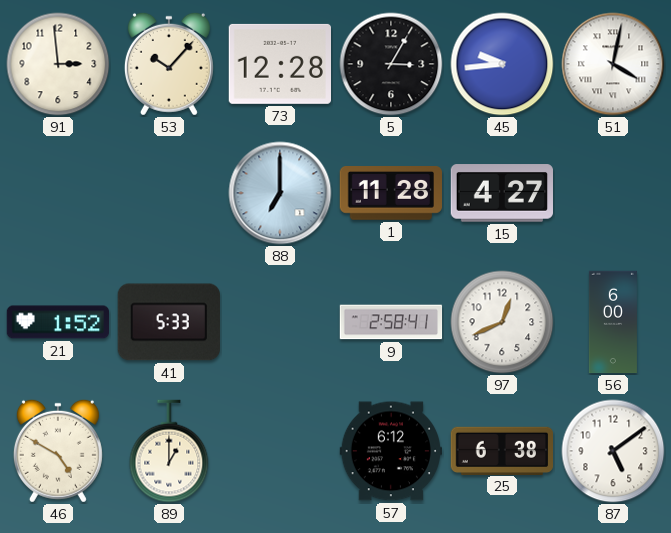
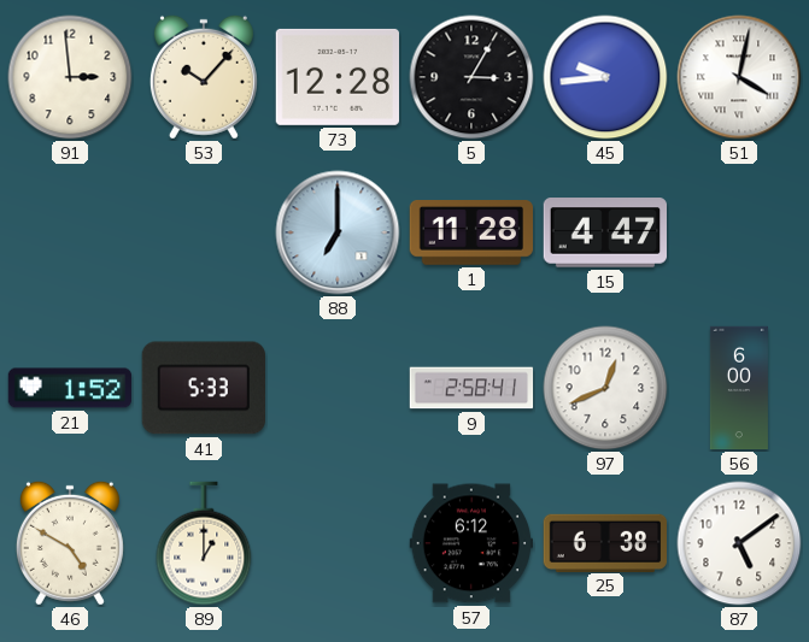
15: 4:27 -> 4:47 (604, 232)
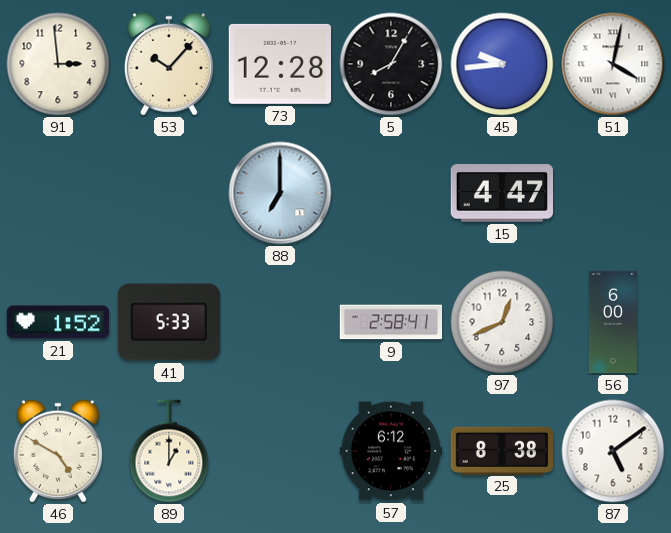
5: 3:05 -> 8:05 (391, 64)
1: 11:28 -> none (470, 234)
25: 6:38 -> 8:38 (501, 450)
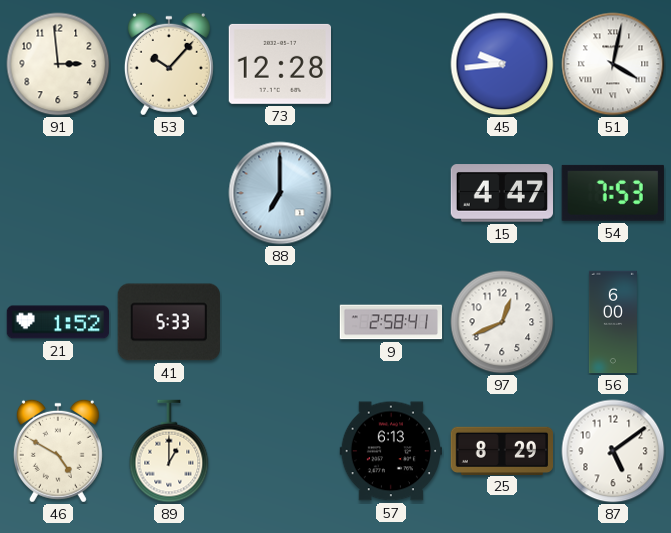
5: 8:05 -> none (391, 64)
54: none -> 7:53 (613, 193)
57: 6:12 -> 6:13 (390, 451)
25: 8:38 -> 8:29 (501, 450)
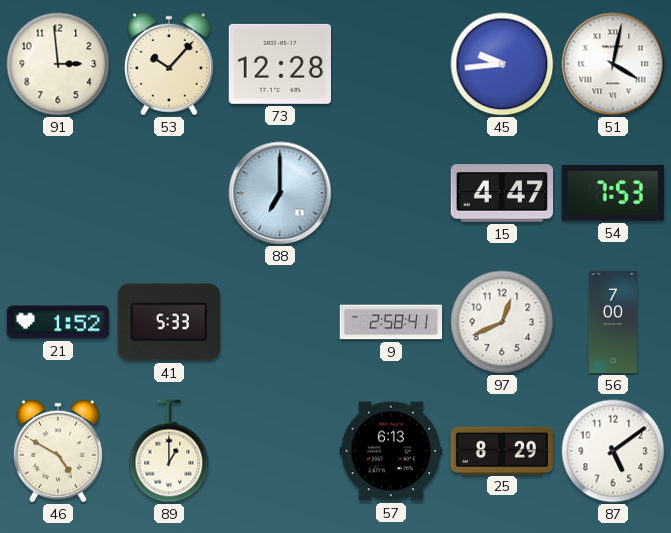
56: 6:00 -> 7:00 (613, 322)
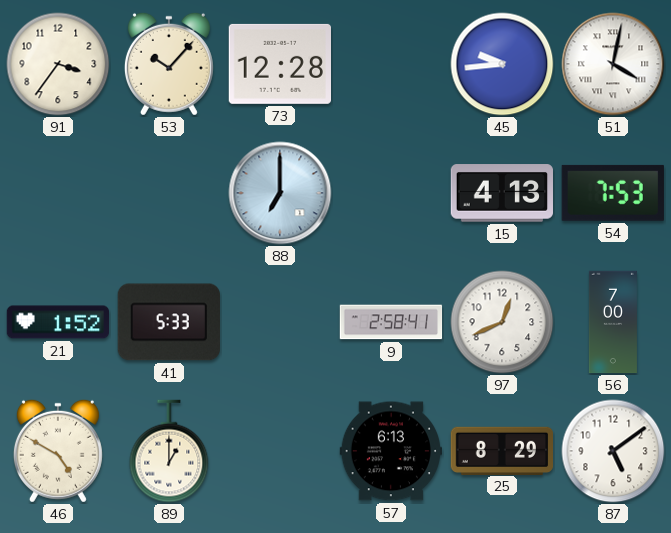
91: 2:59 -> 3:36 (58, 64)
15: 4:47 -> 4:13 (501, 193)
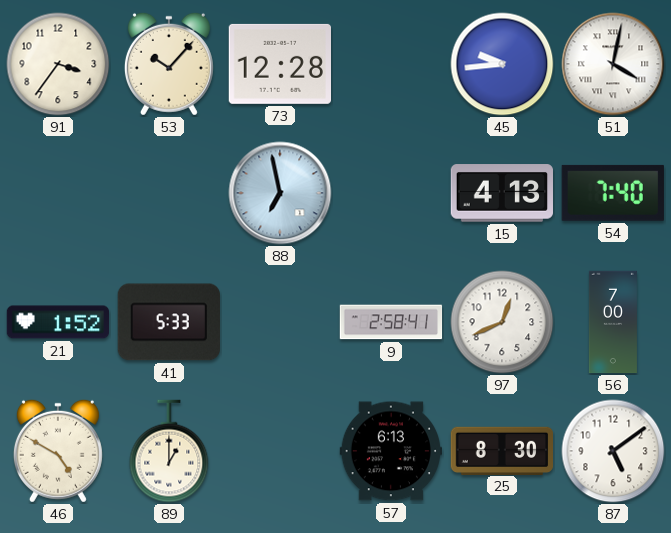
88: 7:00 -> 6:58 (280, 193)
54: 7:53 -> 7:40 (613, 193)
25: 8:29 -> 8:30 (501, 450)
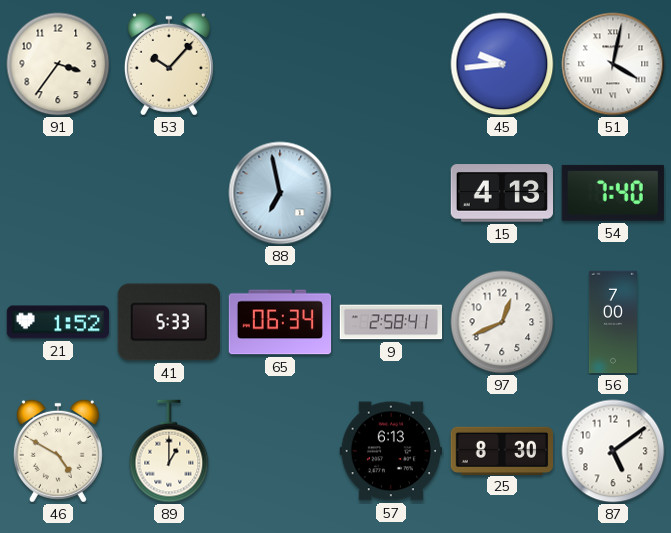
73: 12:28 -> none (279, 64)
65: none -> 06:34 (280, 322)
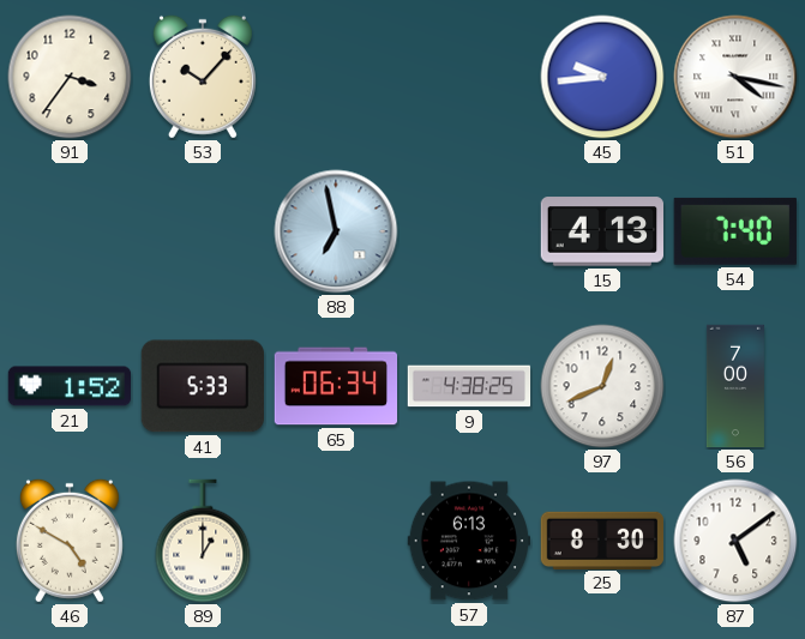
51: 4:02 -> 4:17 (735, 77)
9: 2:58 -> 4:38 (469, 386)
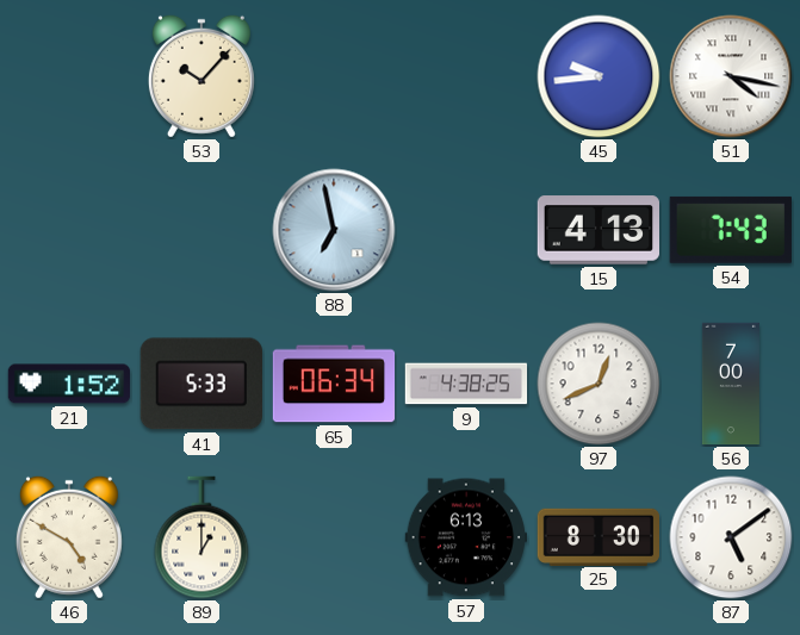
91: 3:36 -> none (70, 77)
54: 7:40 -> 7:43 (731, 230)
